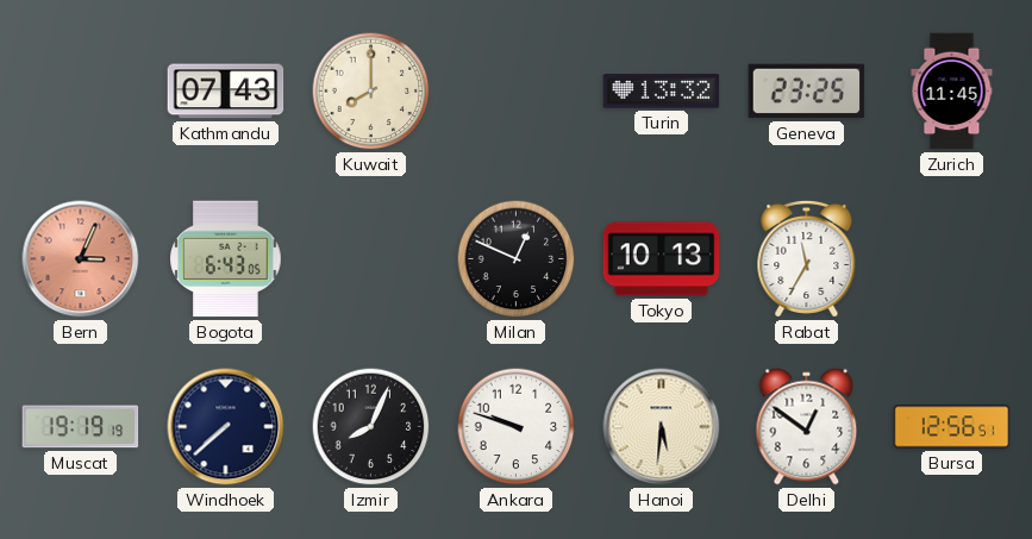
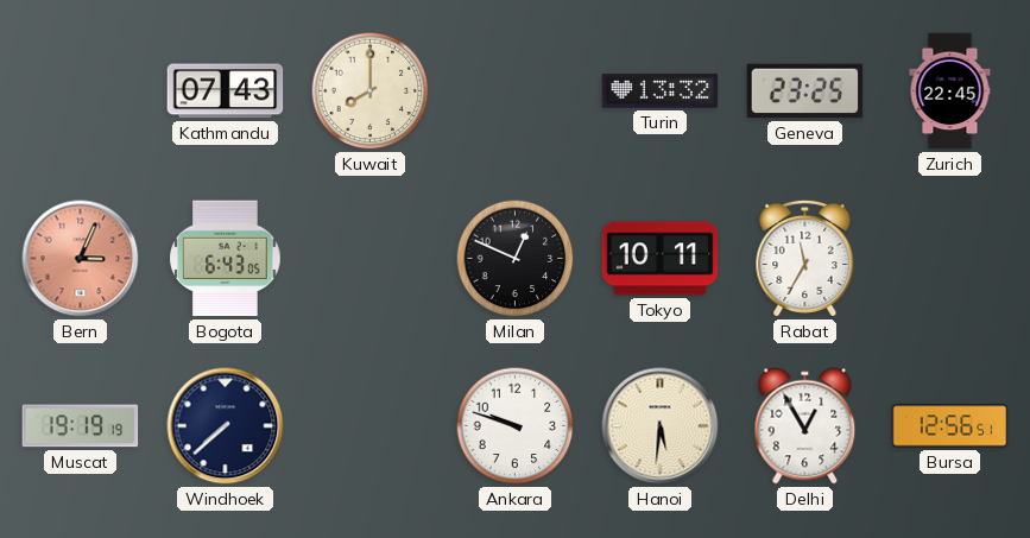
Zurich: 11:45 -> 22:45 (950, 91)
Tokyo: 10:13 -> 10:11 (661, 259)
Izmir: 8:04 -> none (371, 427)
Delhi: 12:51 -> 12:55 (805, 426)
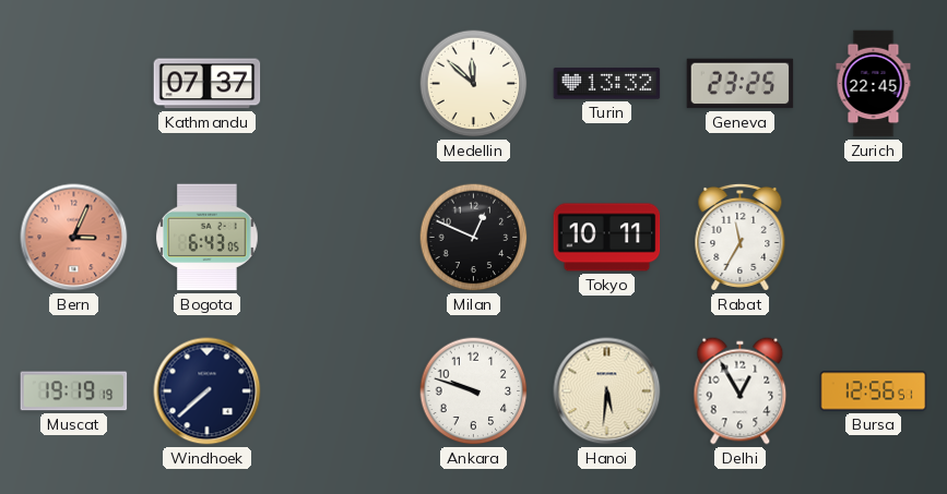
Kathmandu: 07:43 -> 07:37 (208, 84)
Kuwait: 8:00 -> none (371, 91)
Medellin: none -> 11:52 (474, 84)
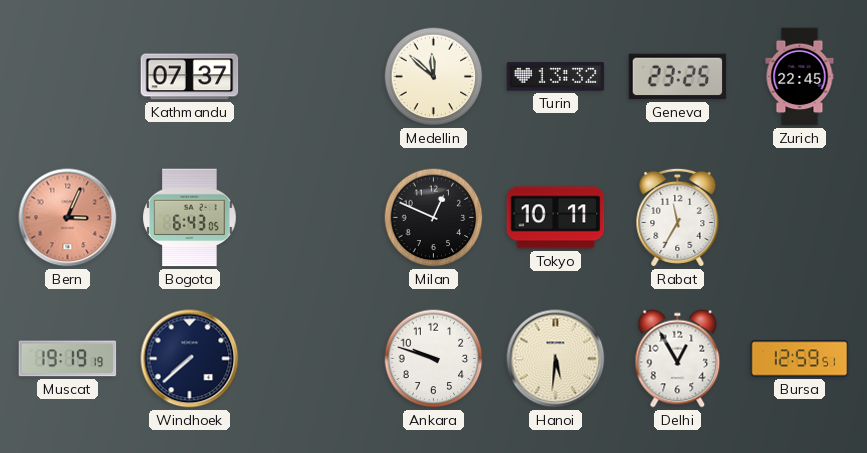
Bursa: 12:56 -> 12:59 (800, 359)
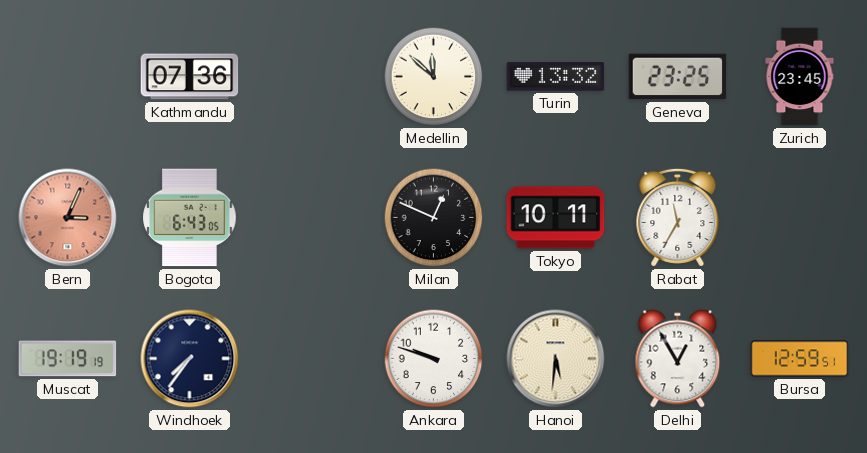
Kathmandu: 07:37 -> 07:36 (190, 77)
Zurich: 22:45 -> 23:45 (800, 77)
Windhoek: 7:38 -> 7:36 (190, 359)
